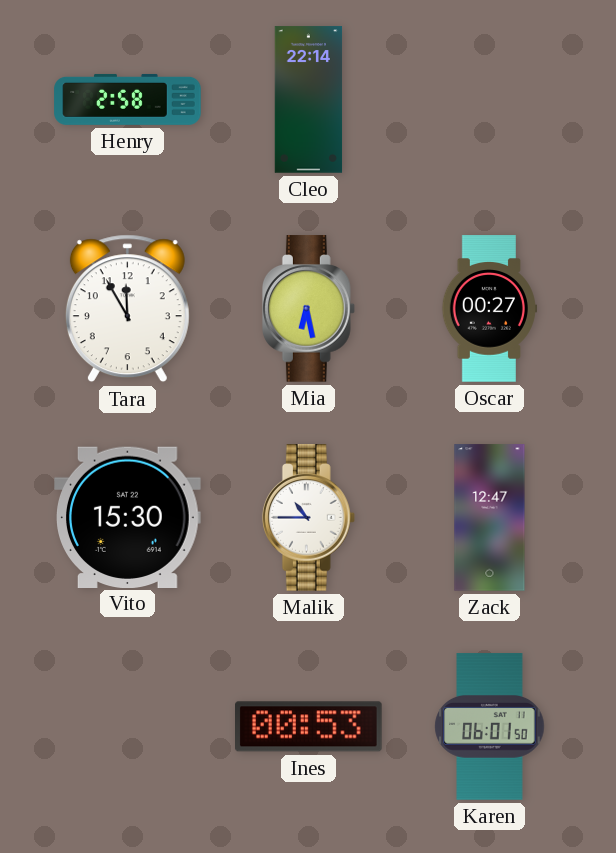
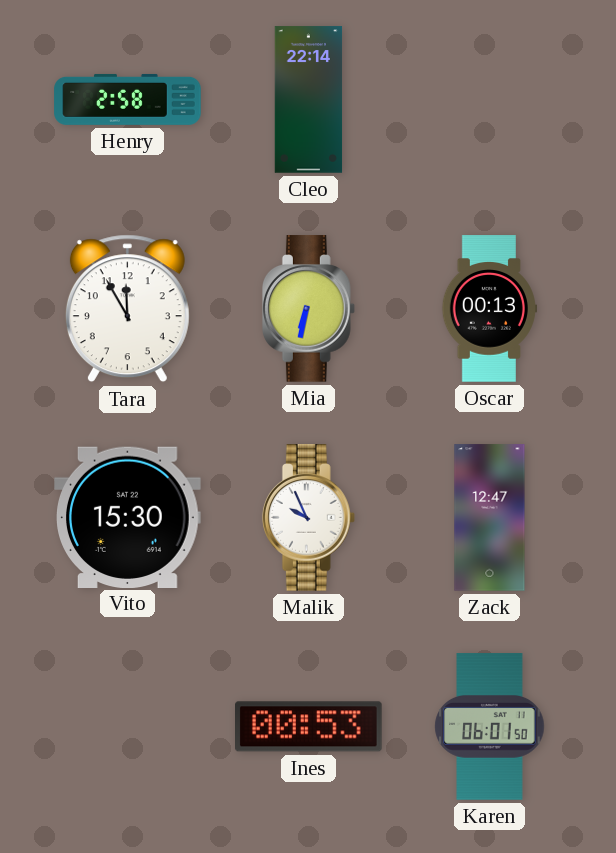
Mia: 6:28 -> 6:32 (308, 309)
Oscar: 00:27 -> 00:13 (489, 309)
Malik: 10:45 -> 9:56 (308, 518)
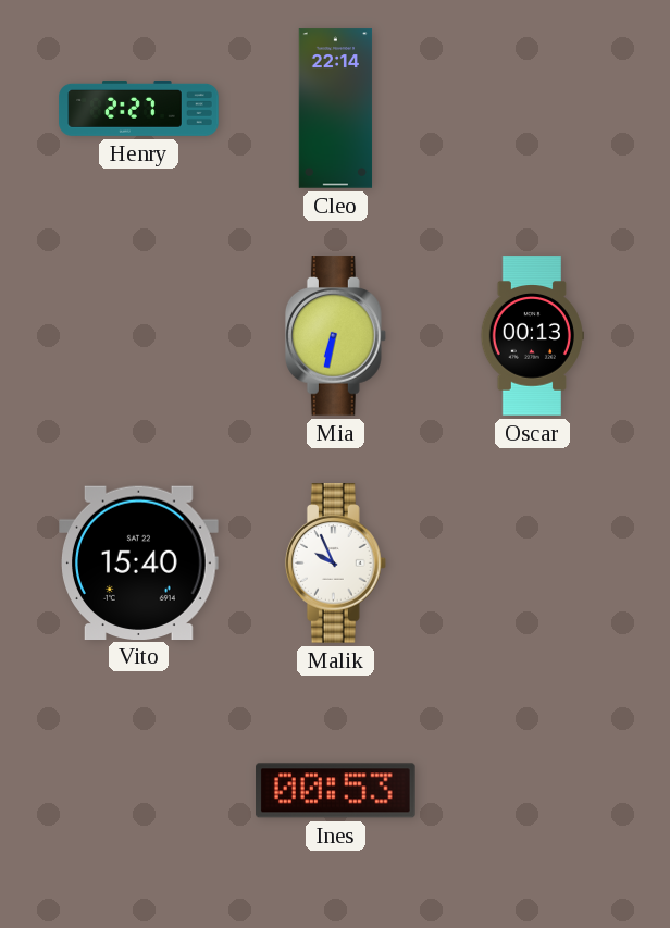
Henry: 2:58 -> 2:27 (139, 108)
Tara: 11:55 -> none (127, 309)
Vito: 15:30 -> 15:40 (139, 562)
Zack: 12:47 -> none (490, 518)
Karen: 06:01 -> none (490, 727)
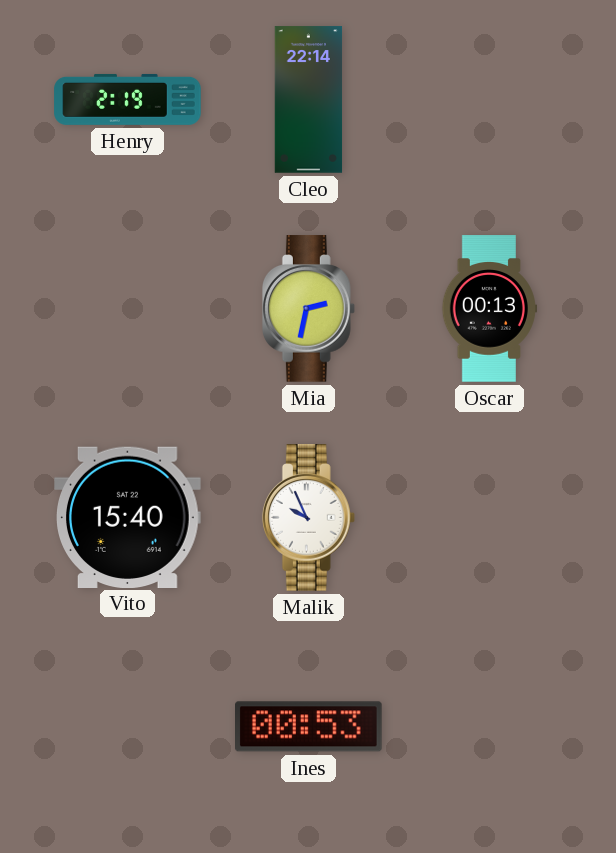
Henry: 2:27 -> 2:19 (128, 99)
Mia: 6:32 -> 2:32 (308, 309)
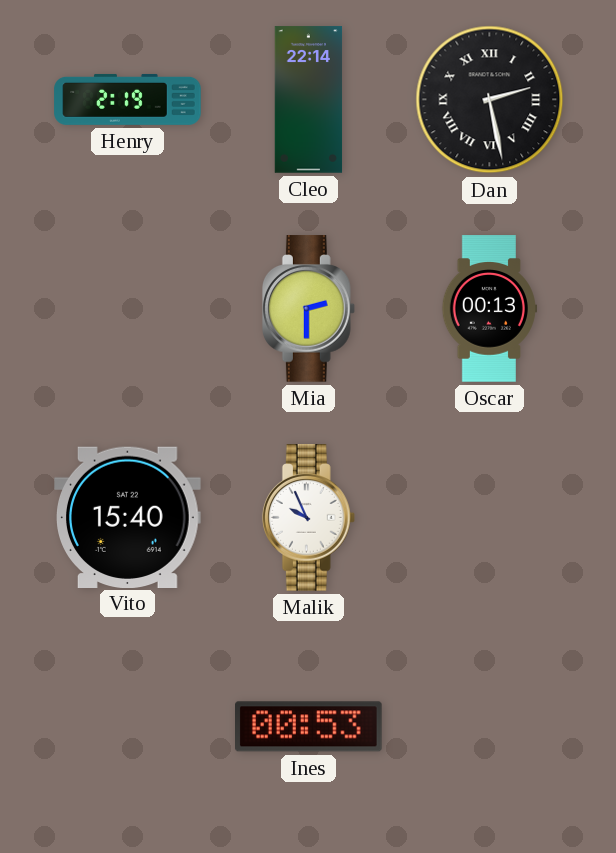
Dan: none -> 2:28 (490, 100)
Mia: 2:32 -> 2:30 (308, 309)
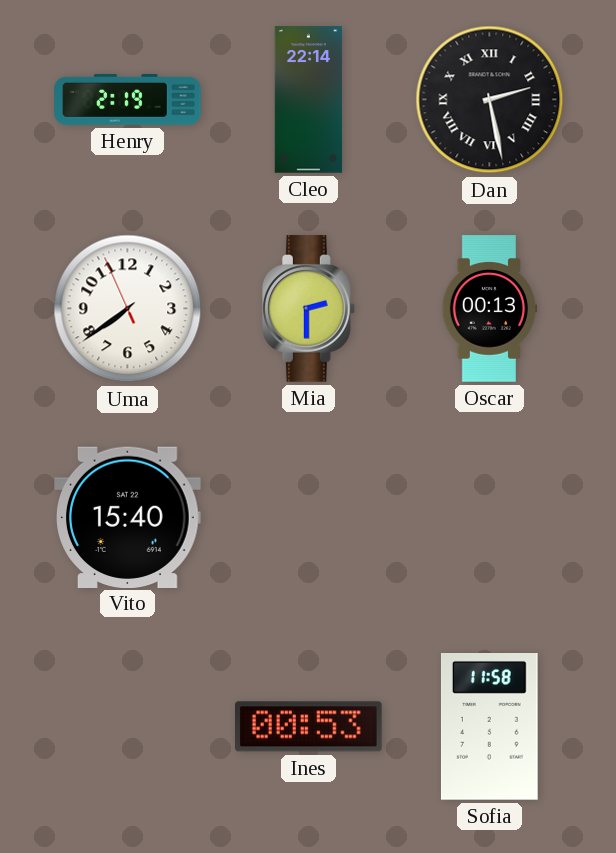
Uma: none -> 7:38 (128, 309)
Malik: 9:56 -> none (308, 518)
Sofia: none -> 11:58 (489, 727)
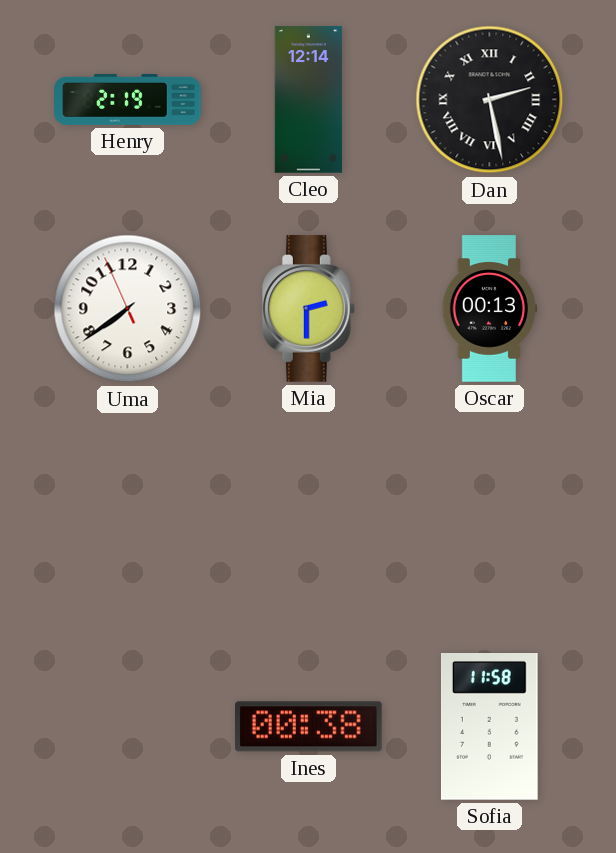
Cleo: 22:14 -> 12:14 (309, 100)
Vito: 15:40 -> none (128, 517)
Ines: 00:53 -> 00:38 (309, 727)
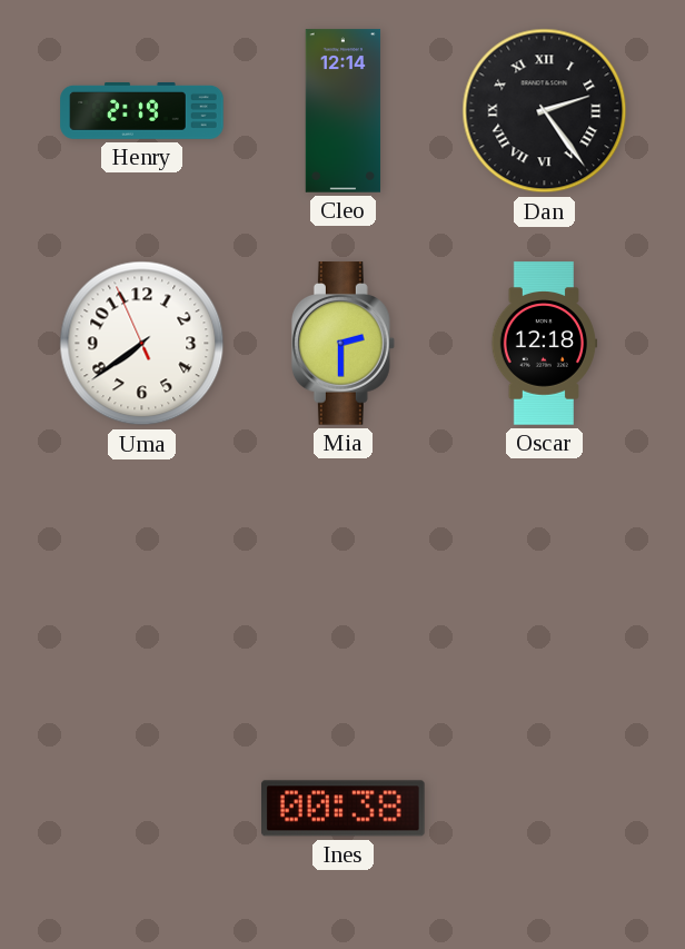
Dan: 2:28 -> 2:24 (545, 111)
Oscar: 00:13 -> 12:18 (544, 344)
Sofia: 11:58 -> none (489, 727)
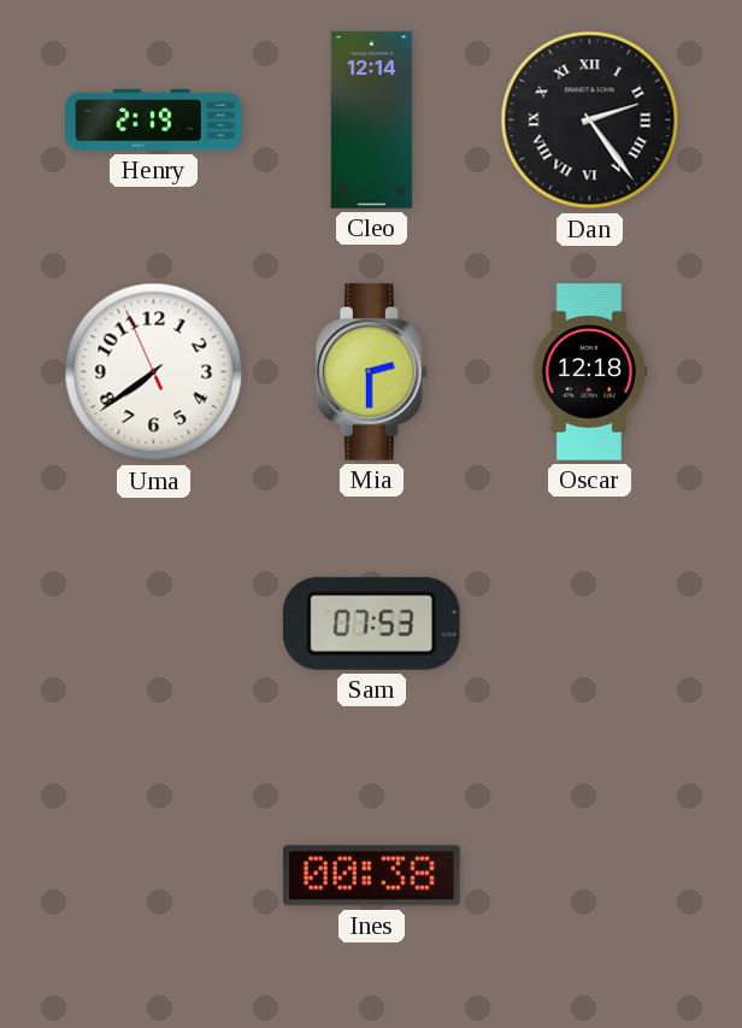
Sam: none -> 07:53 (371, 623)
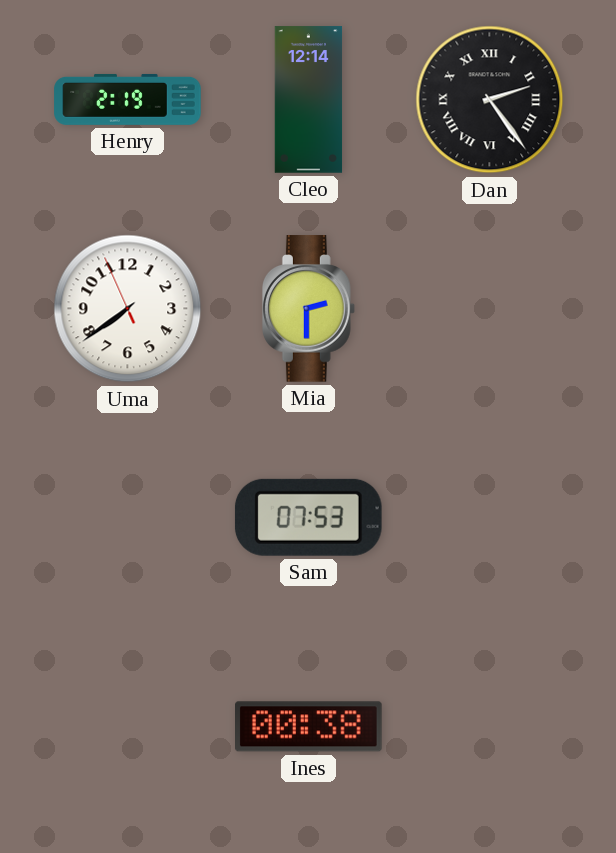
Oscar: 12:18 -> none (589, 372)
